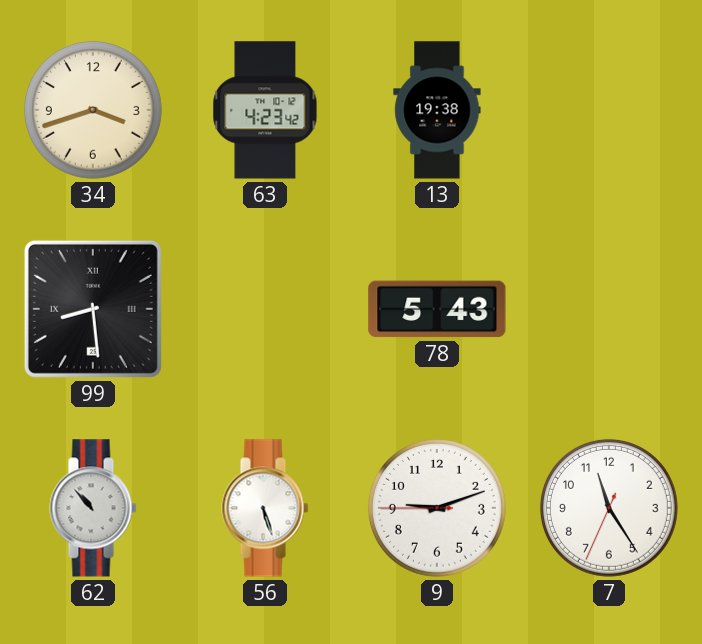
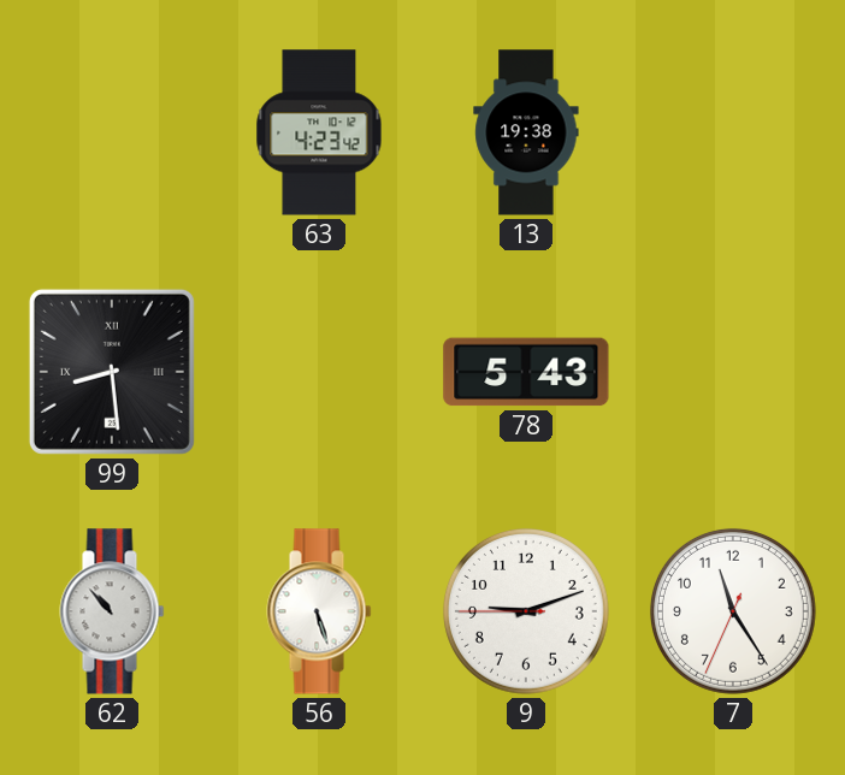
34: 3:42 -> none (93, 110)
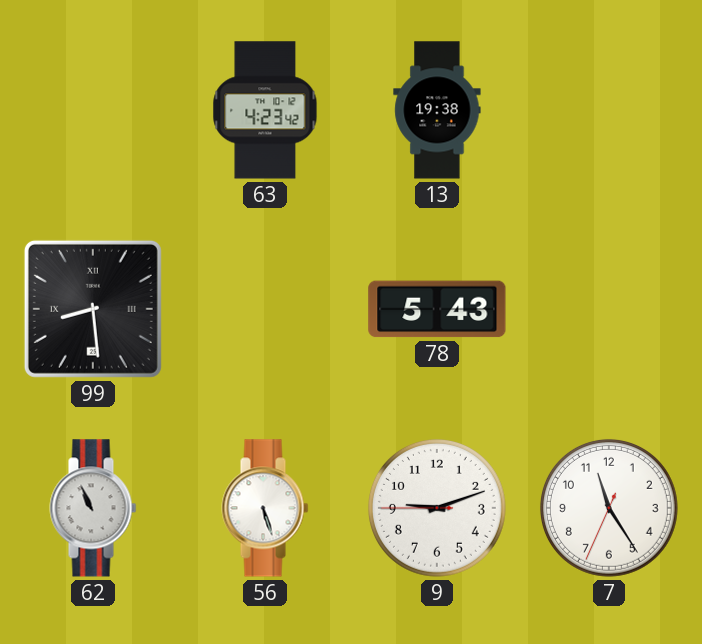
62: 10:53 -> 10:56 (93, 508)
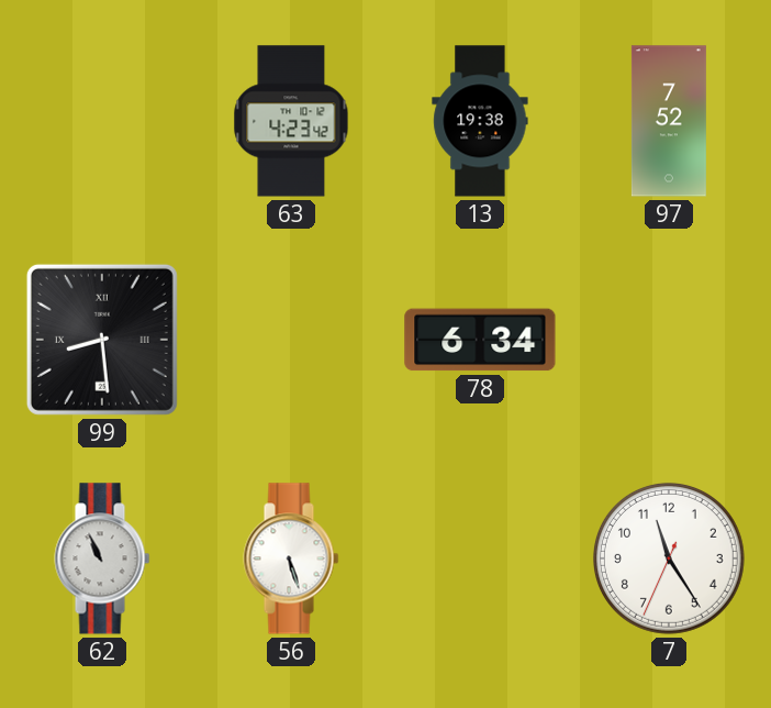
97: none -> 7:52 (669, 121)
78: 5:43 -> 6:34 (480, 340)
9: 9:11 -> none (437, 508)
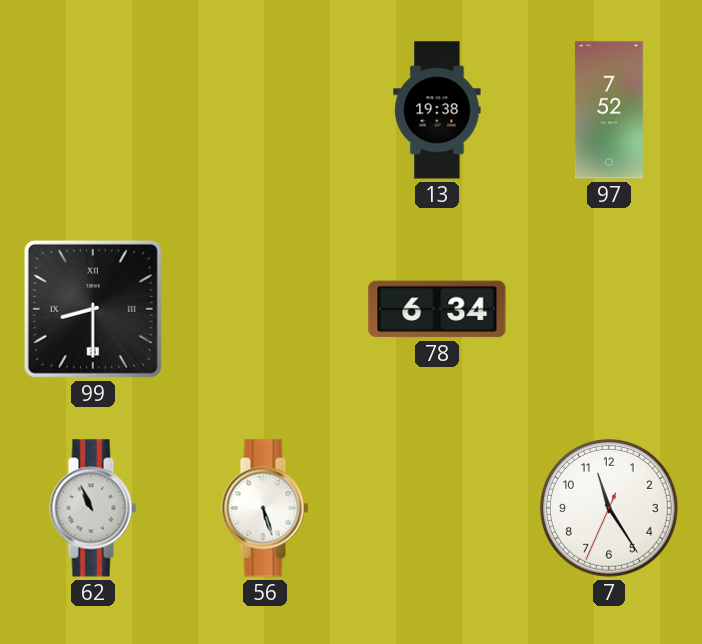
63: 4:23 -> none (291, 121)
99: 8:29 -> 8:30 (93, 309)
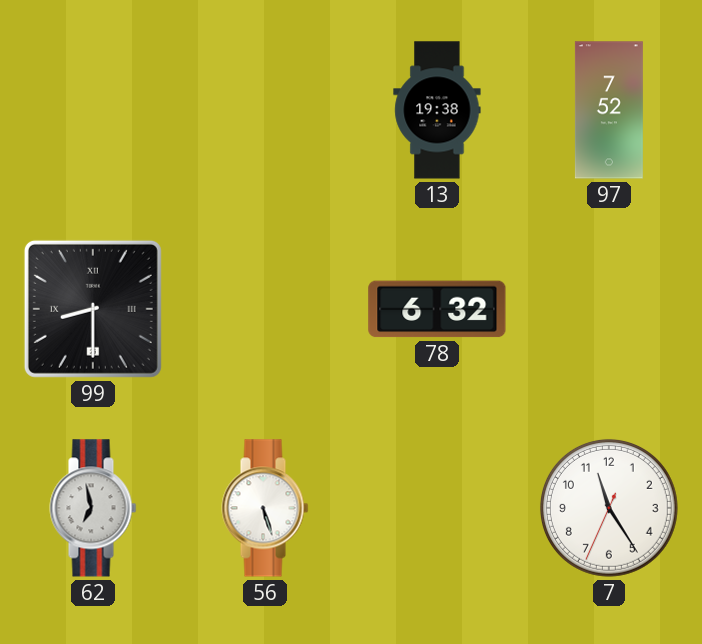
78: 6:34 -> 6:32 (437, 309)
62: 10:56 -> 6:58 (93, 508)
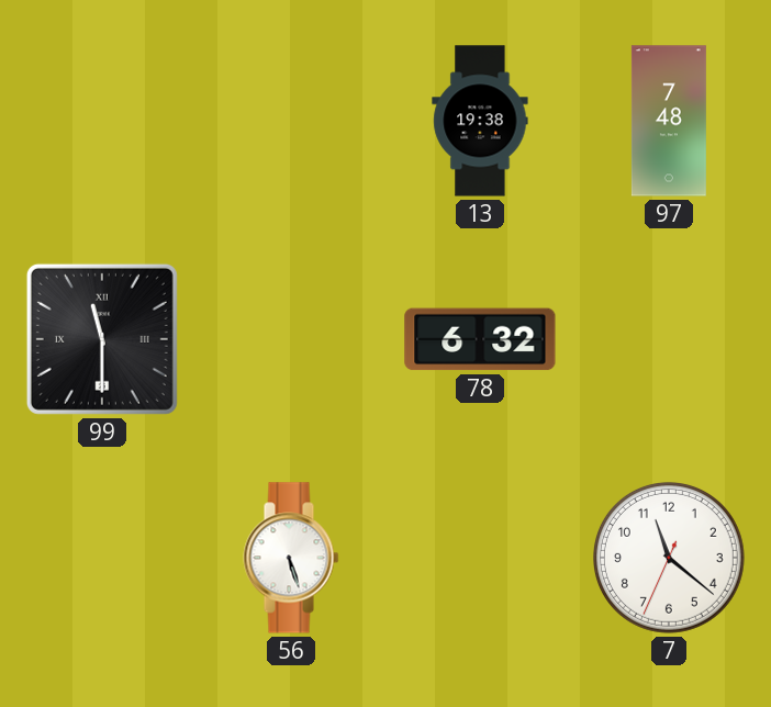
97: 7:52 -> 7:48 (669, 121)
99: 8:30 -> 11:30 (102, 339)
62: 6:58 -> none (93, 508)
7: 11:24 -> 11:21 (669, 558)
